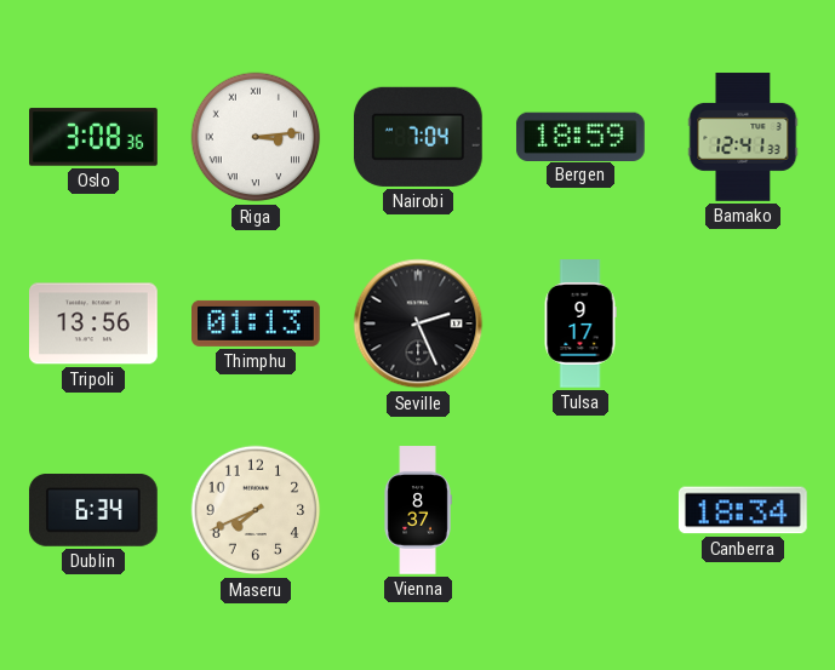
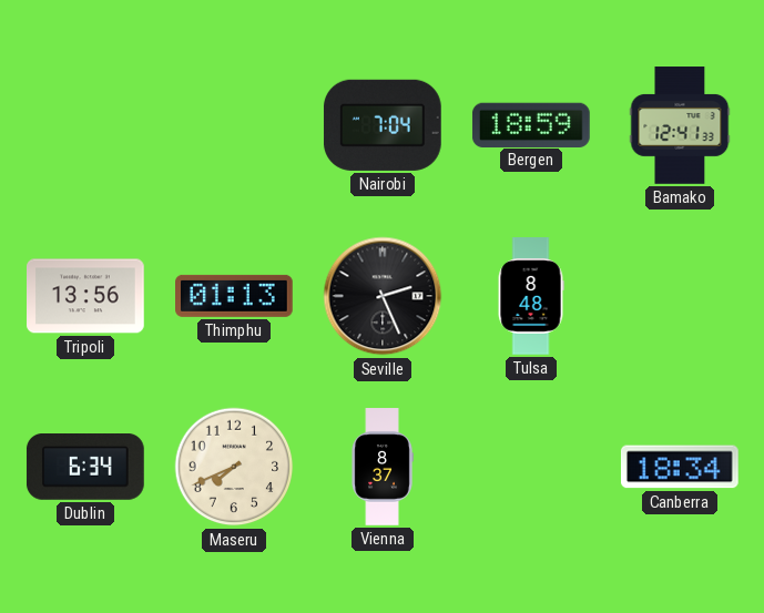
Oslo: 3:08 -> none (95, 137)
Riga: 3:14 -> none (256, 137)
Tulsa: 9:17 -> 8:48 (531, 296)
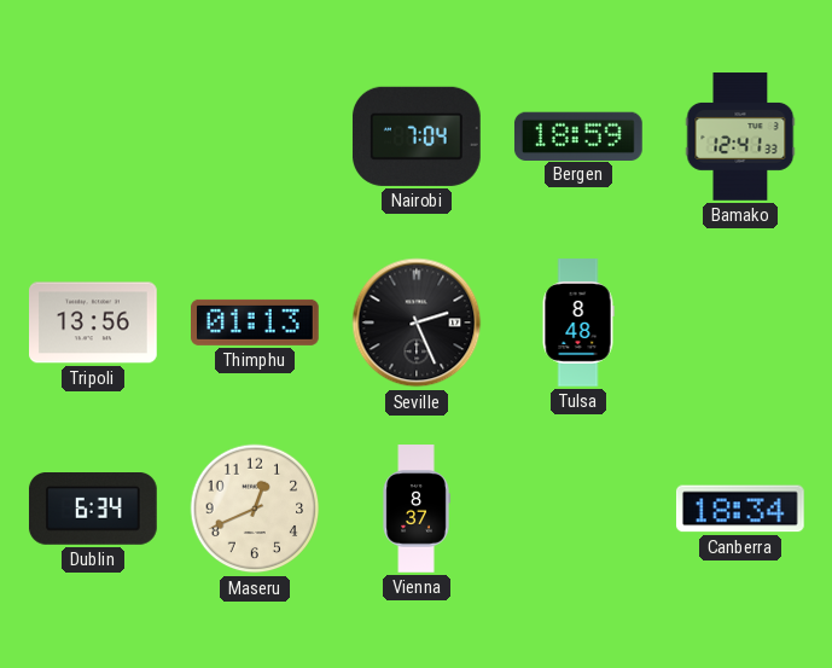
Maseru: 7:41 -> 12:41 (255, 509)
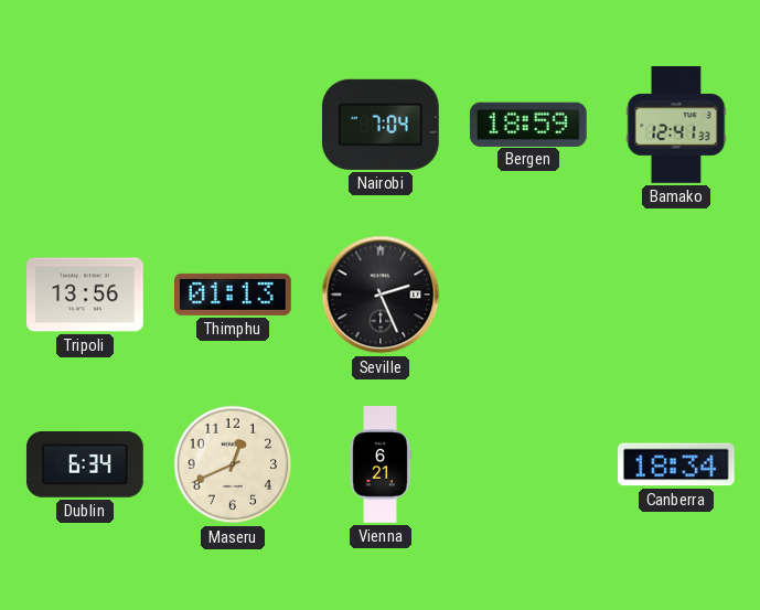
Tulsa: 8:48 -> none (578, 323)
Vienna: 8:37 -> 6:21 (381, 464)
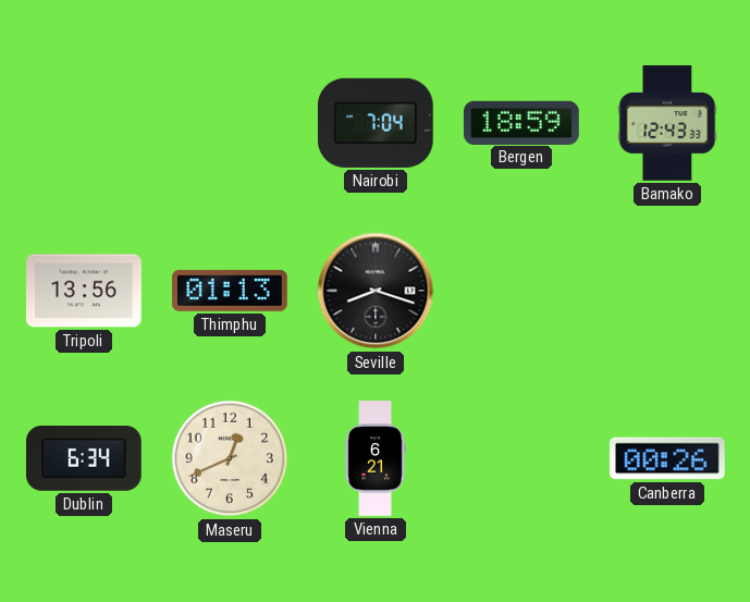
Bamako: 12:41 -> 12:43 (667, 123)
Seville: 2:26 -> 8:18 (376, 291)
Canberra: 18:34 -> 00:26 (667, 458)
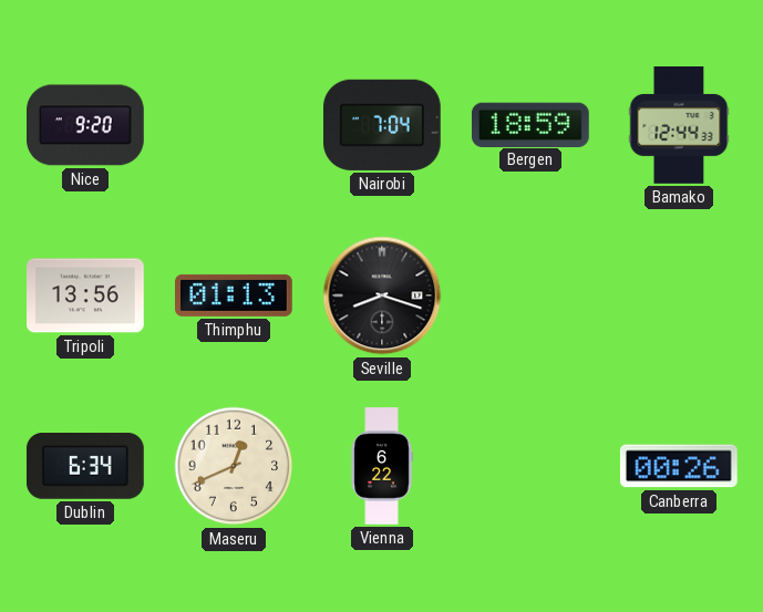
Nice: none -> 9:20 (86, 125)
Bamako: 12:43 -> 12:44 (679, 125)
Vienna: 6:21 -> 6:22 (382, 466)
